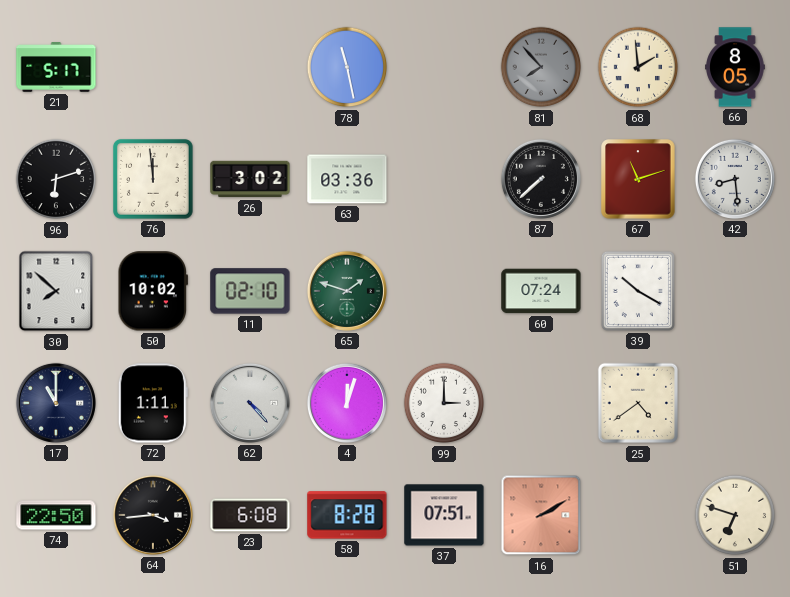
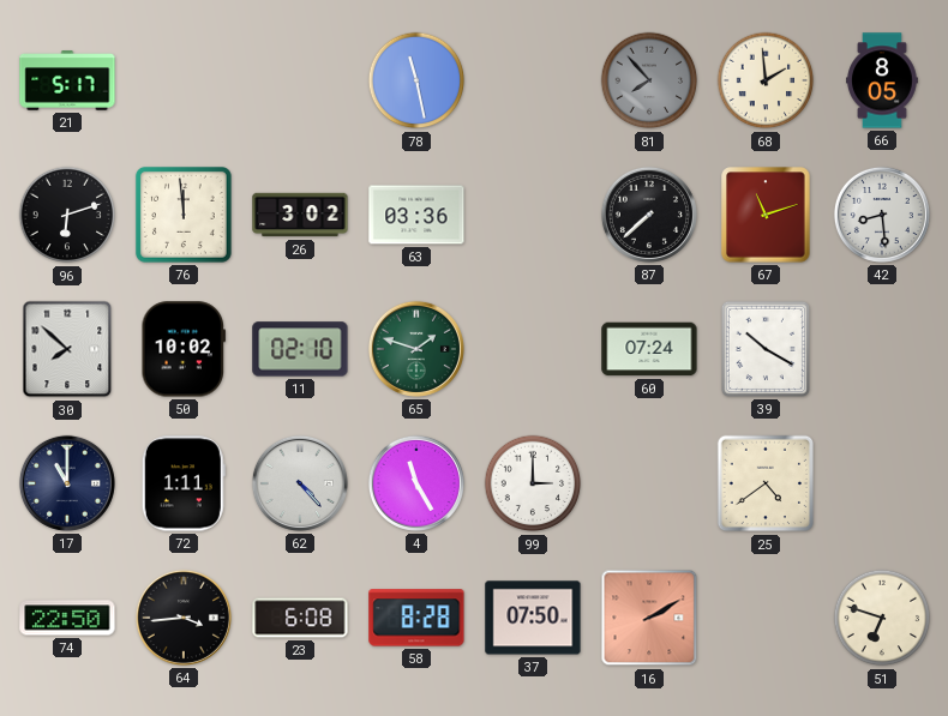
4: 12:03 -> 11:25 (416, 483)
37: 07:51 -> 07:50 (533, 618)
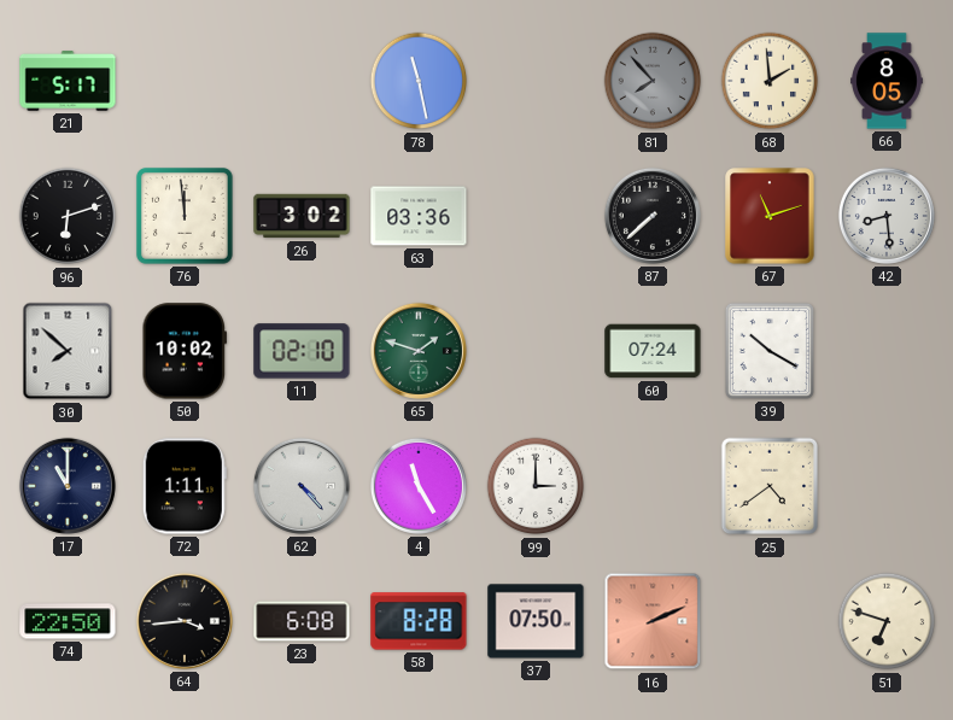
16: 2:10 -> 2:11 (653, 621)
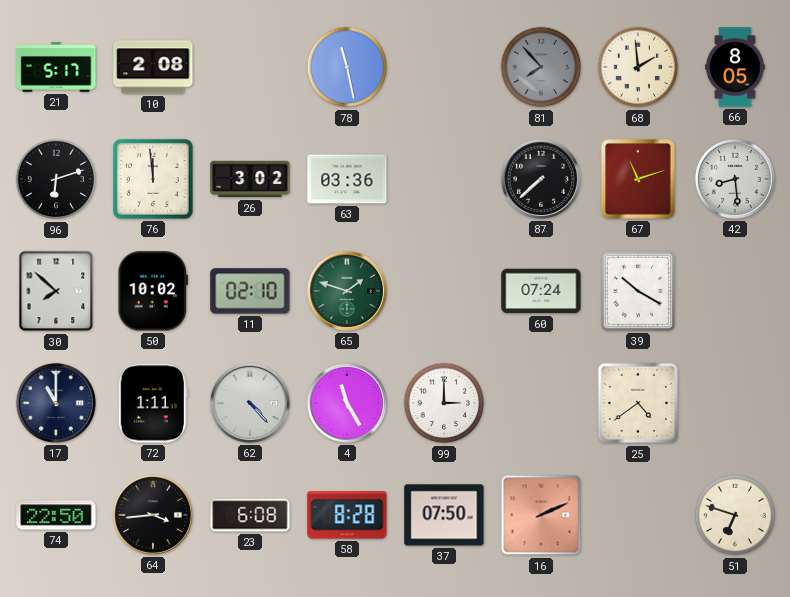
10: none -> 2:08 (153, 67)
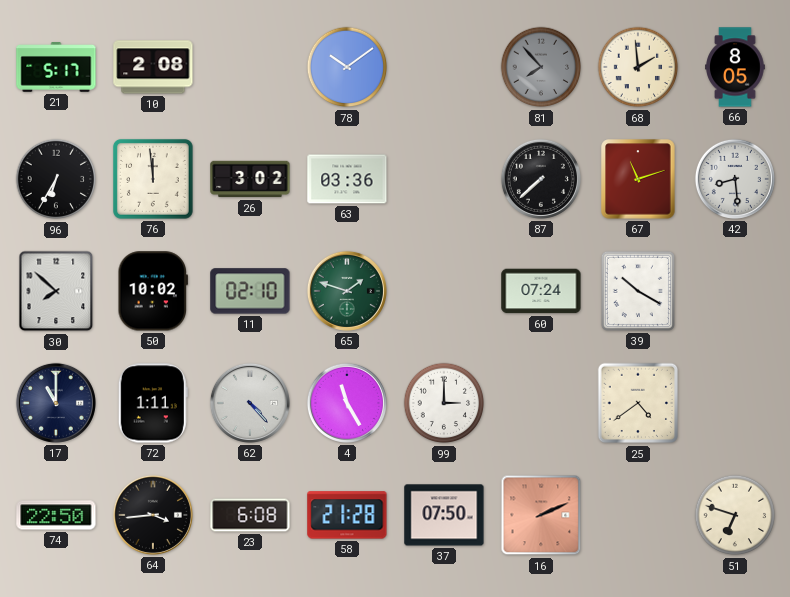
78: 11:28 -> 10:09 (347, 67)
96: 6:12 -> 6:35 (56, 179)
58: 8:28 -> 21:28 (347, 515)
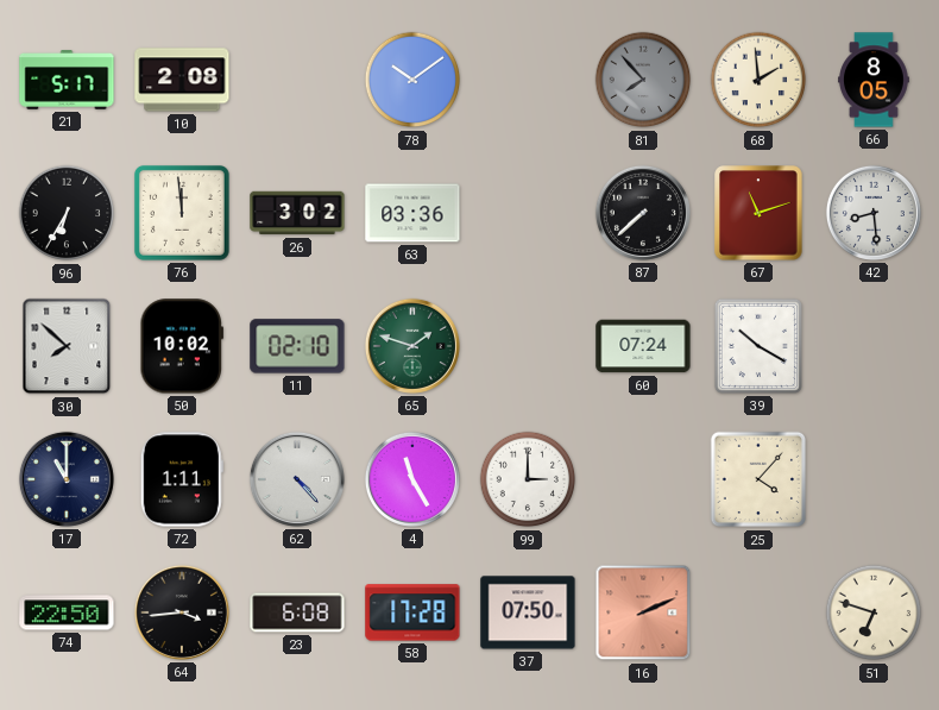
25: 4:39 -> 4:07 (758, 479)
58: 21:28 -> 17:28 (412, 612)
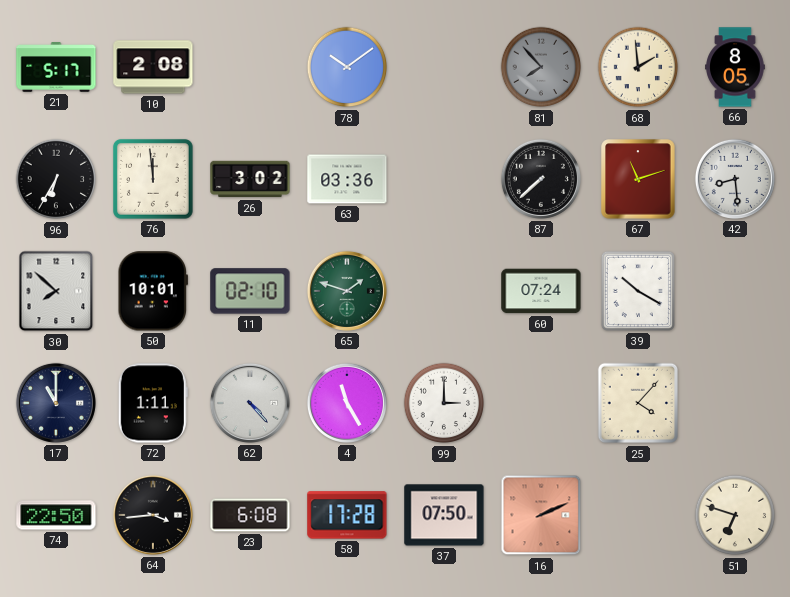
50: 10:02 -> 10:01 (153, 291)
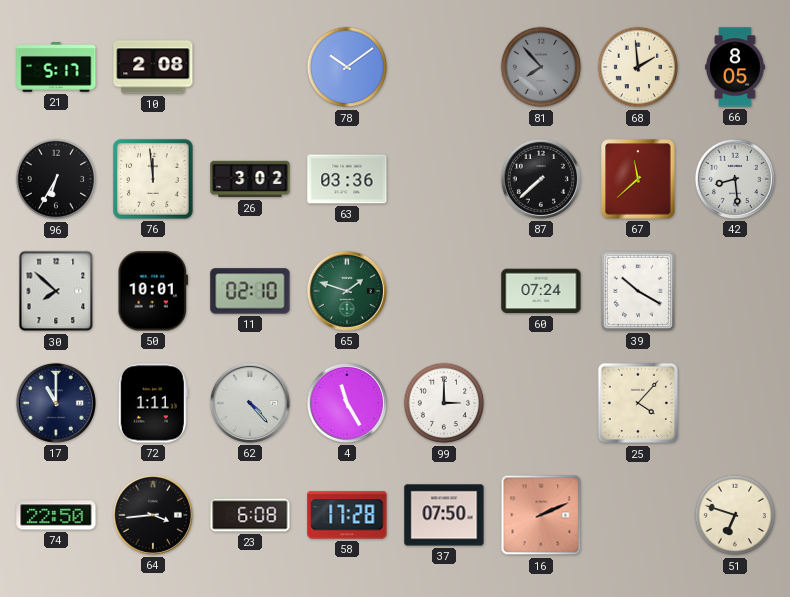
67: 11:12 -> 11:38 (638, 179)
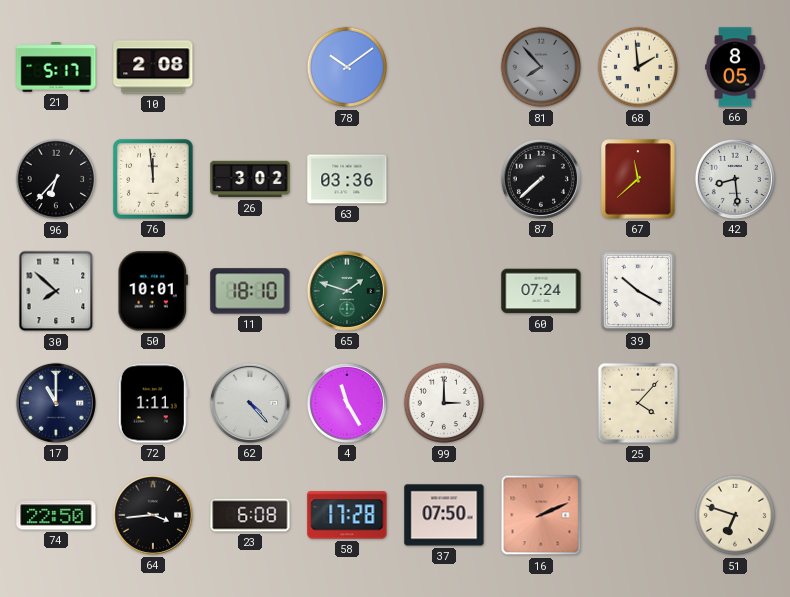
96: 6:35 -> 6:37 (56, 179)
11: 02:10 -> 18:10 (250, 291)
